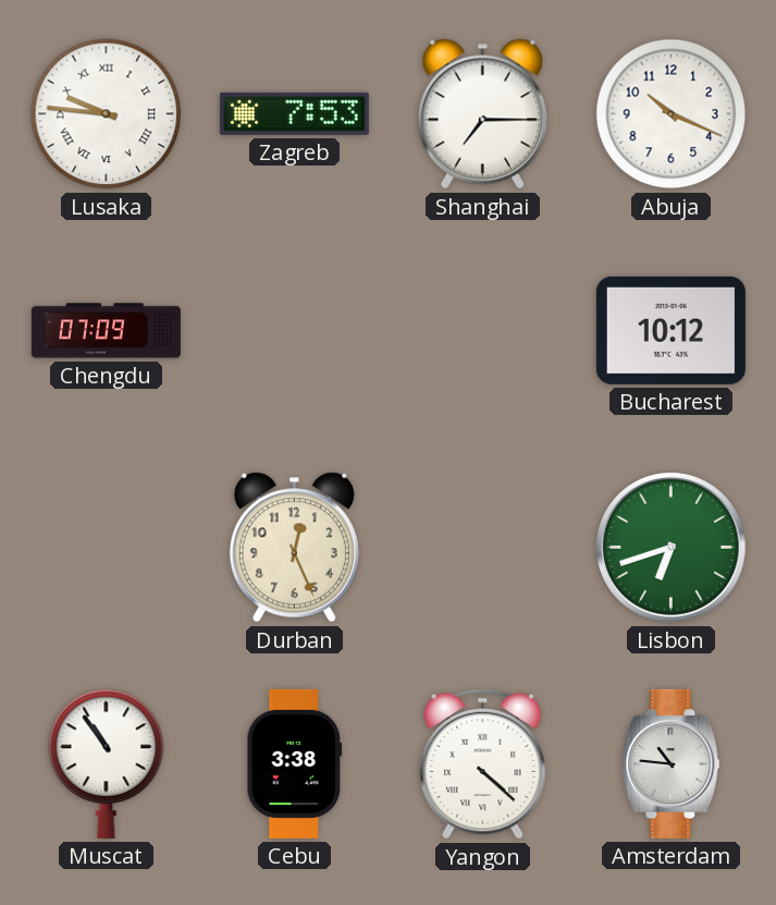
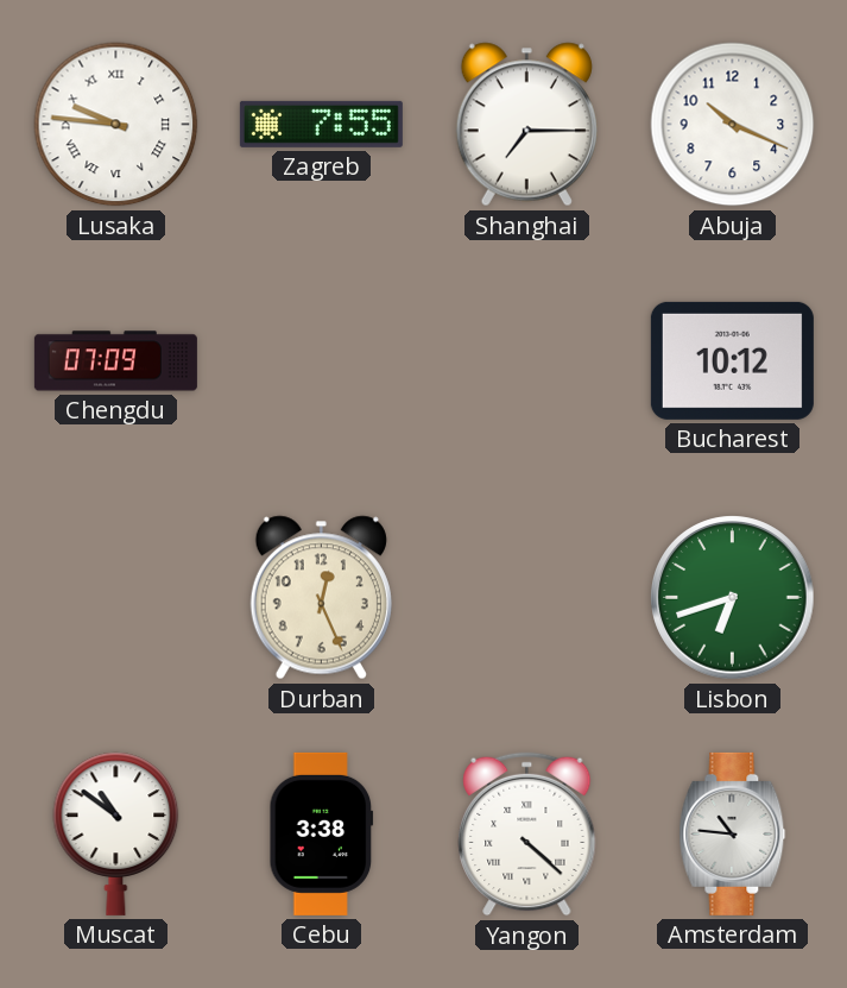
Zagreb: 7:53 -> 7:55 (321, 124)
Muscat: 10:54 -> 10:51 (116, 833)
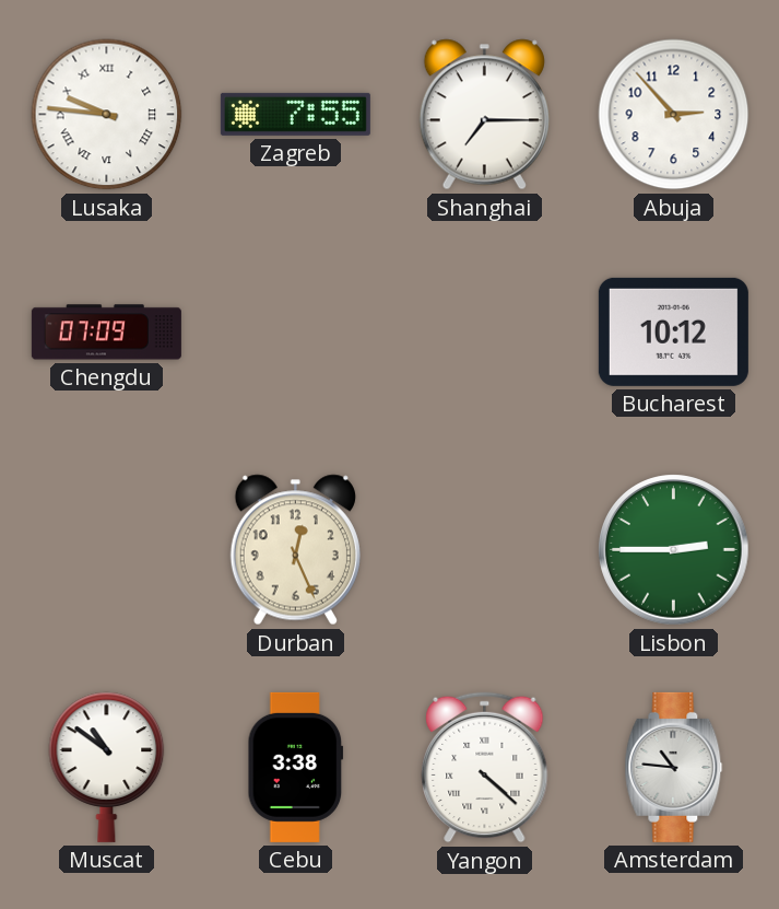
Abuja: 10:19 -> 2:53 (674, 115)
Lisbon: 6:42 -> 2:45 (674, 550)
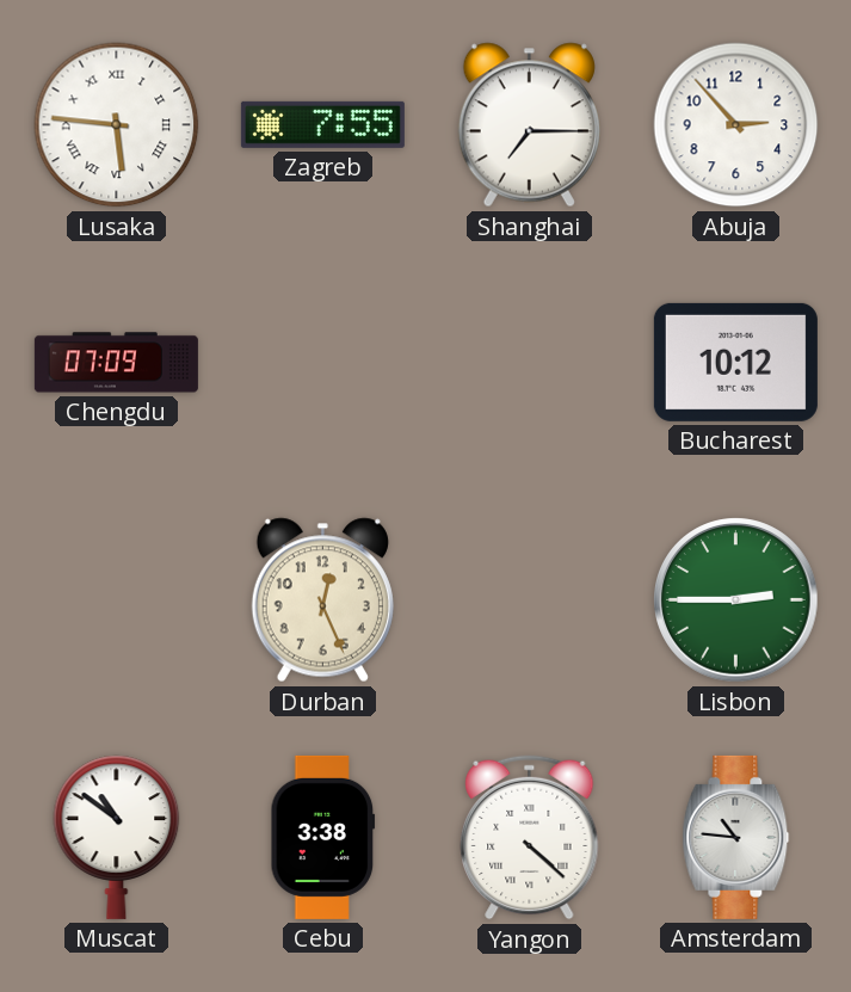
Lusaka: 9:46 -> 5:46 (117, 125)
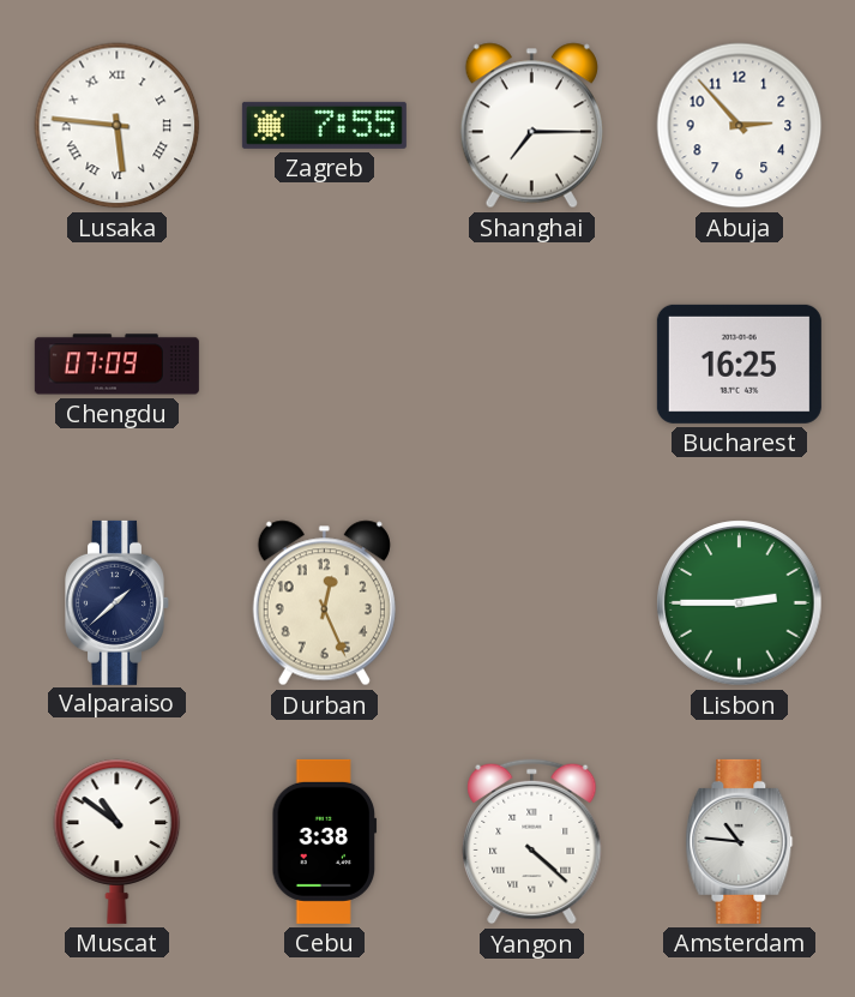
Bucharest: 10:12 -> 16:25 (739, 364)
Valparaiso: none -> 1:38 (118, 602)
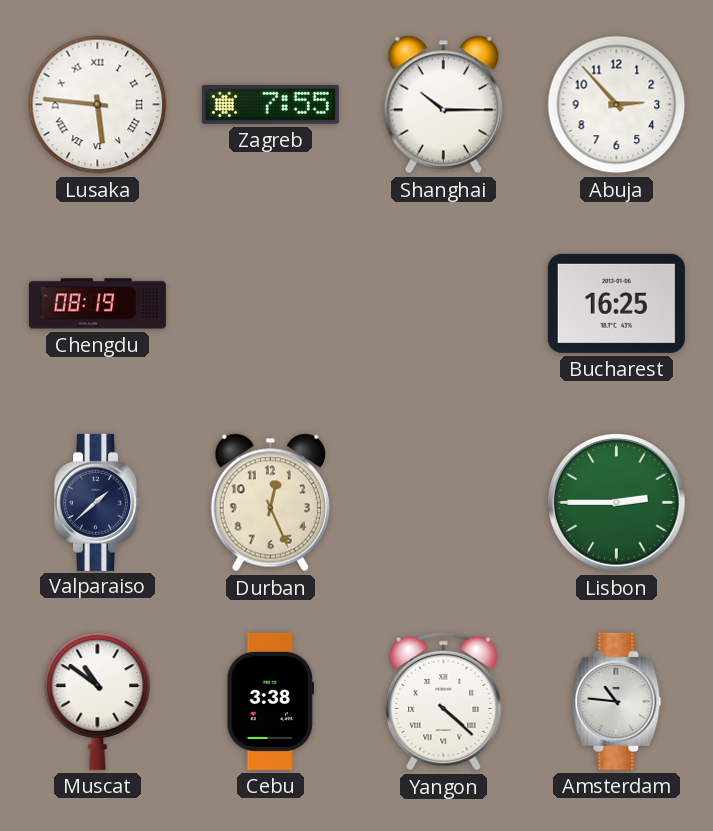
Shanghai: 7:15 -> 10:15 (443, 105)
Chengdu: 07:09 -> 08:19 (97, 304)
